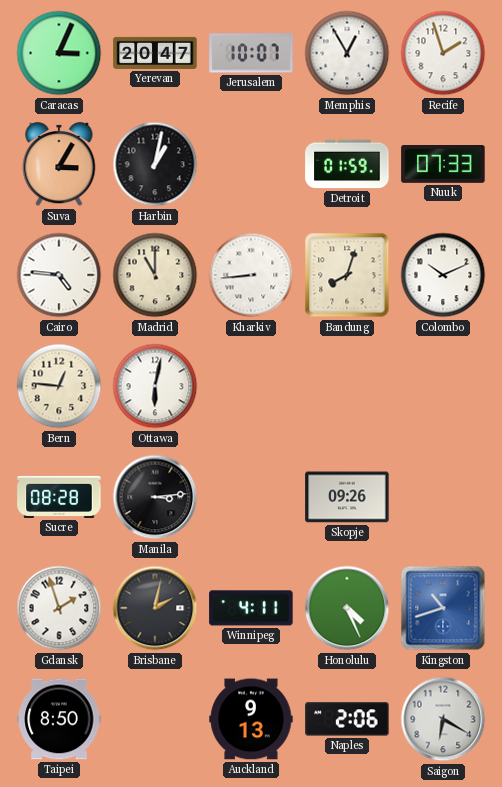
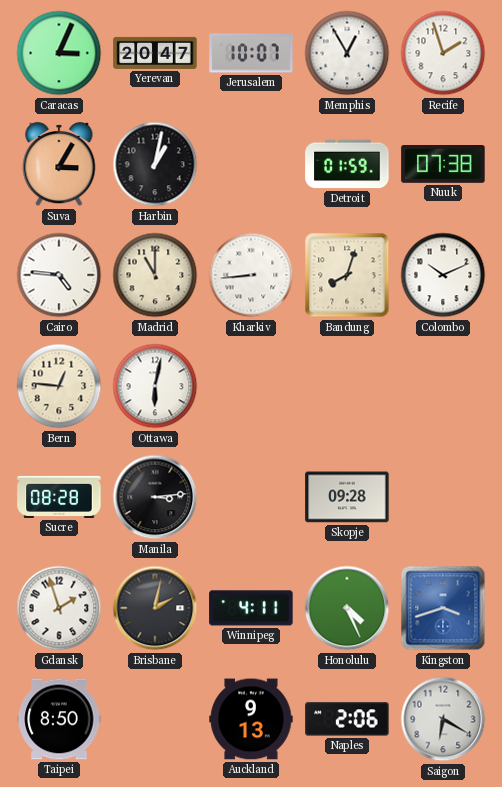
Nuuk: 07:33 -> 07:38 (443, 165)
Skopje: 09:26 -> 09:28 (347, 497)
Kingston: 10:42 -> 3:42 (443, 608)
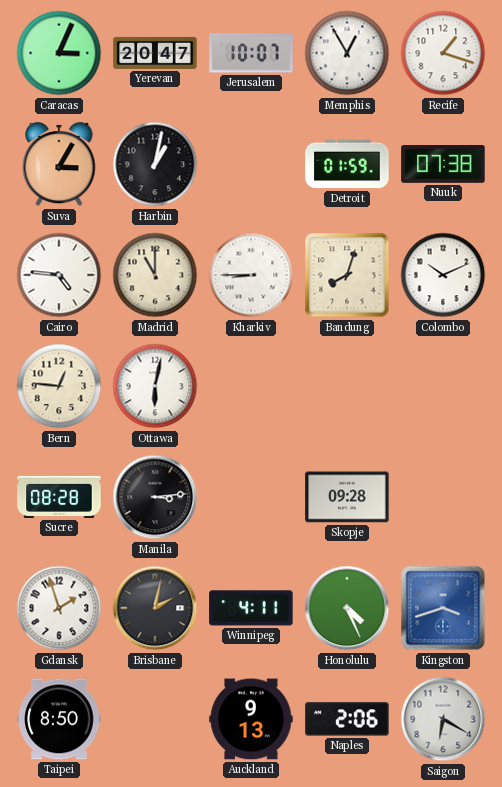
Recife: 1:57 -> 1:18 (443, 53)
Kharkiv: 8:44 -> 8:45 (251, 275)
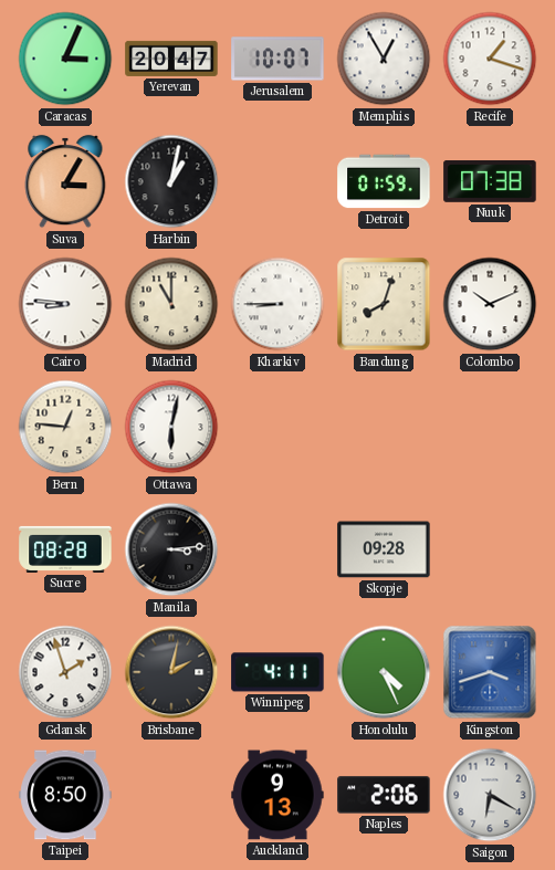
Cairo: 4:46 -> 8:46 (65, 304)
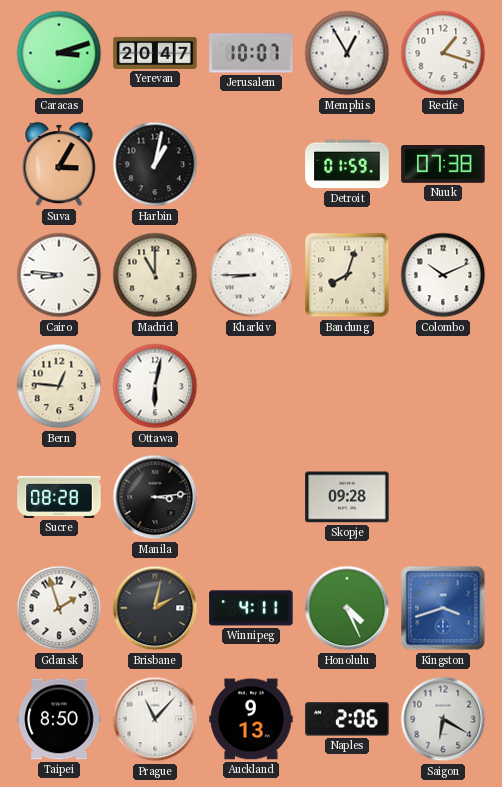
Caracas: 3:04 -> 3:12 (59, 53)
Prague: none -> 11:07 (155, 719)
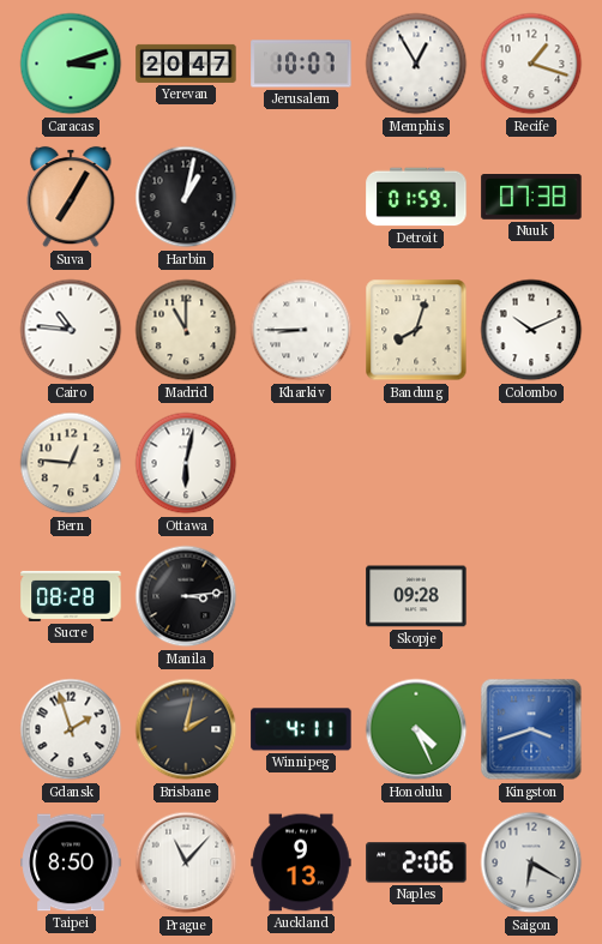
Suva: 3:05 -> 7:05 (71, 197)
Cairo: 8:46 -> 10:46 (71, 330)
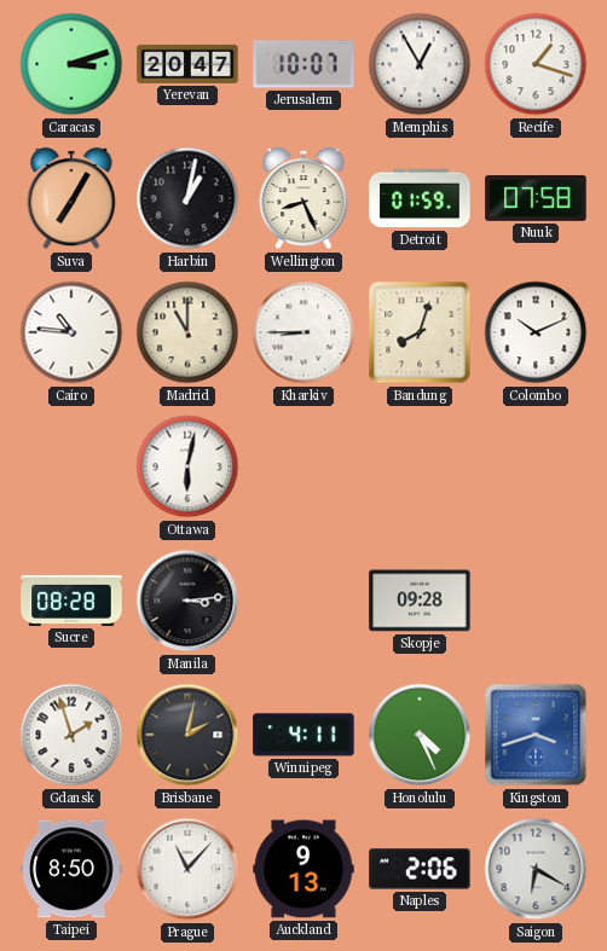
Wellington: none -> 8:26 (303, 198)
Nuuk: 07:38 -> 07:58 (536, 199)
Bern: 12:46 -> none (71, 463)
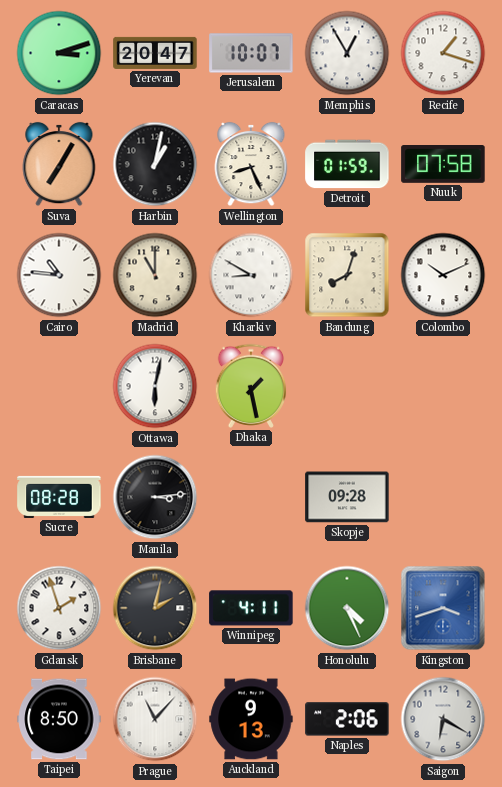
Kharkiv: 8:45 -> 8:50 (251, 275)
Dhaka: none -> 1:28 (251, 386)
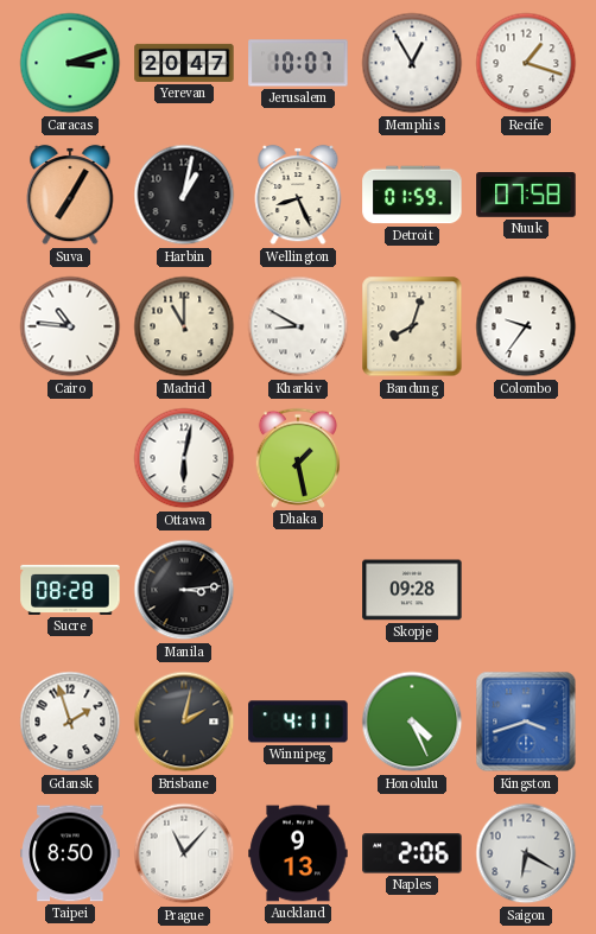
Colombo: 10:11 -> 9:36 (526, 326)
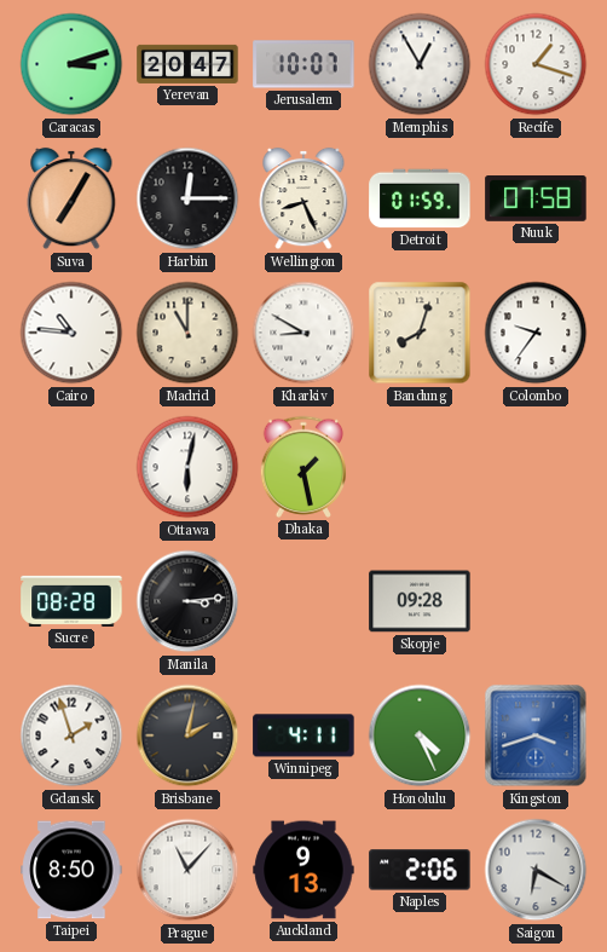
Harbin: 1:02 -> 12:15 (187, 198)
